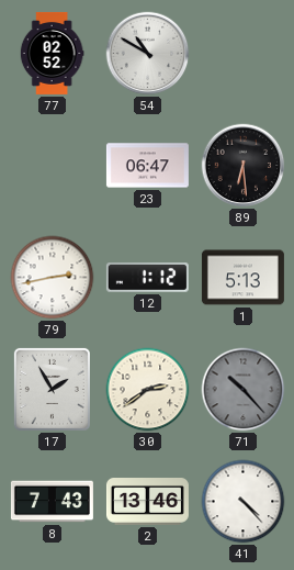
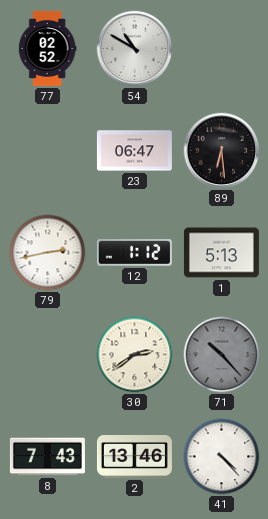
17: 1:55 -> none (52, 389)
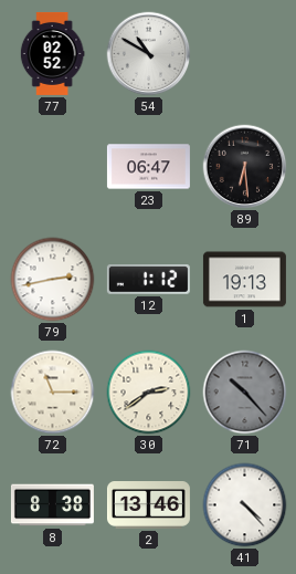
1: 5:13 -> 19:13 (244, 280)
72: none -> 11:15 (53, 393)
8: 7:43 -> 8:38 (52, 505)
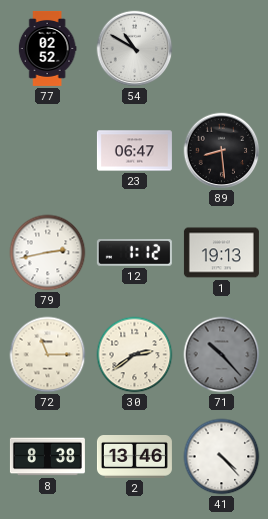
89: 6:29 -> 8:29 (222, 151)
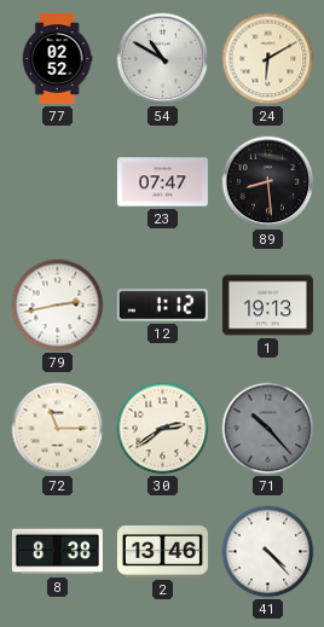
24: none -> 6:10 (268, 59)
23: 06:47 -> 07:47 (162, 182)
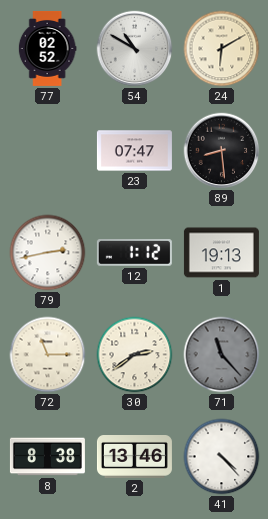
71: 10:23 -> 11:23 (222, 355)
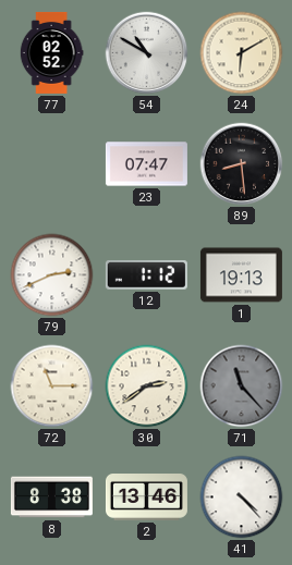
79: 2:43 -> 2:41 (52, 275)
